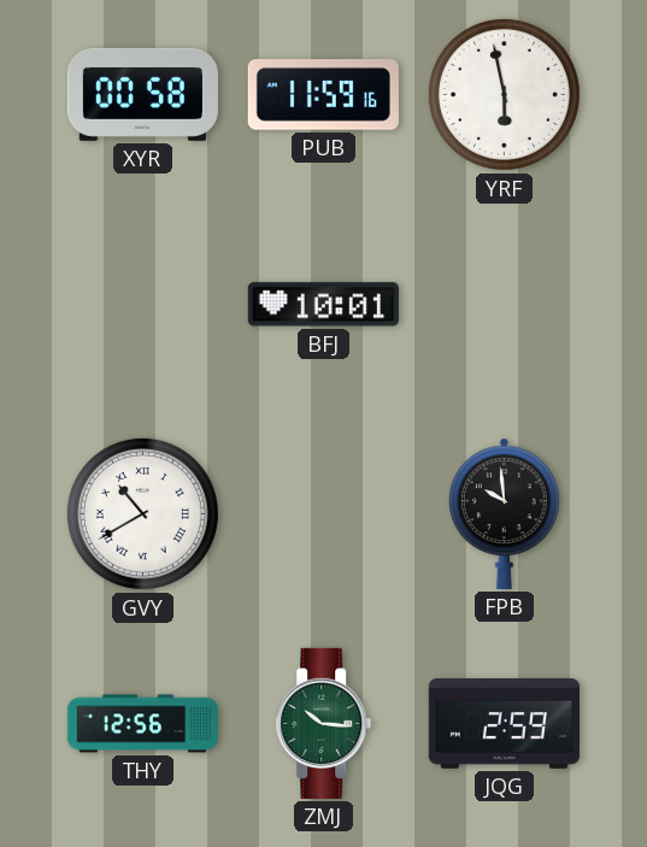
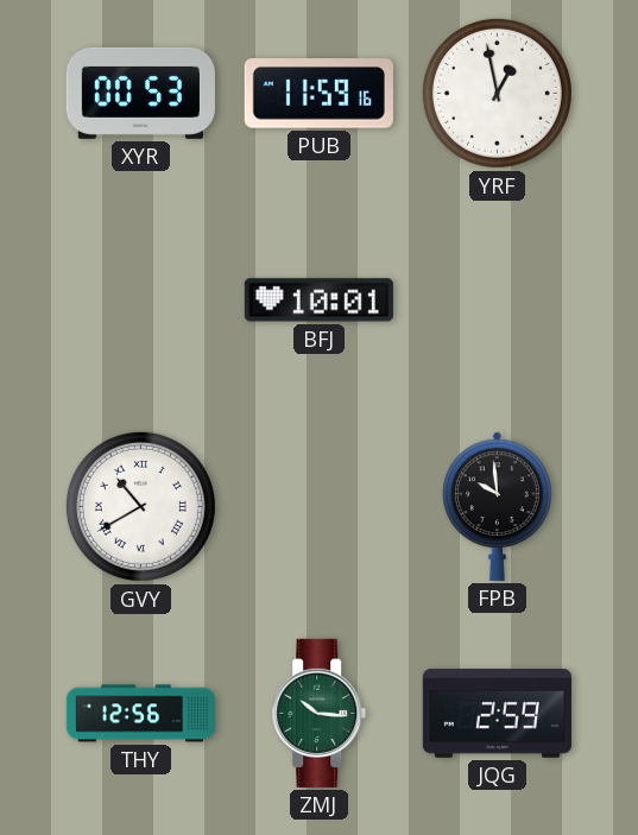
XYR: 00:58 -> 00:53 (140, 93)
YRF: 5:58 -> 12:58 (497, 93)
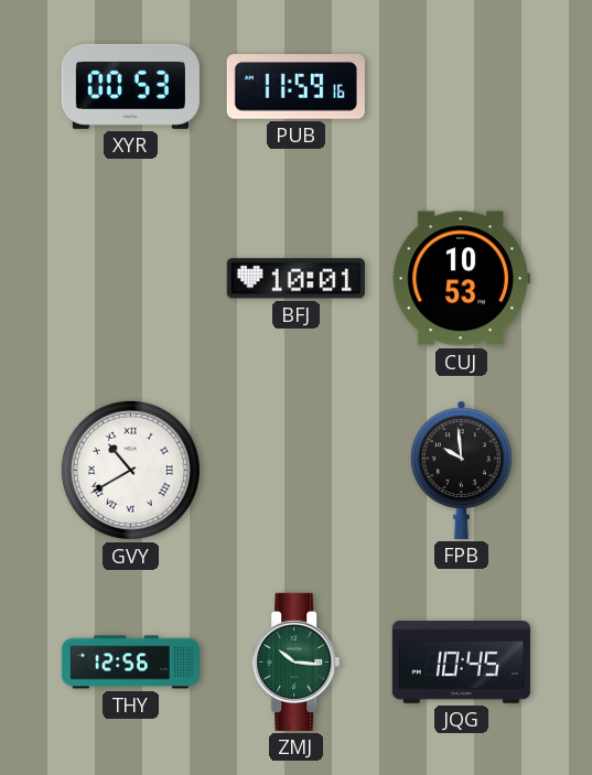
YRF: 12:58 -> none (497, 93)
CUJ: none -> 10:53 (461, 279)
JQG: 2:59 -> 10:45 (461, 663)
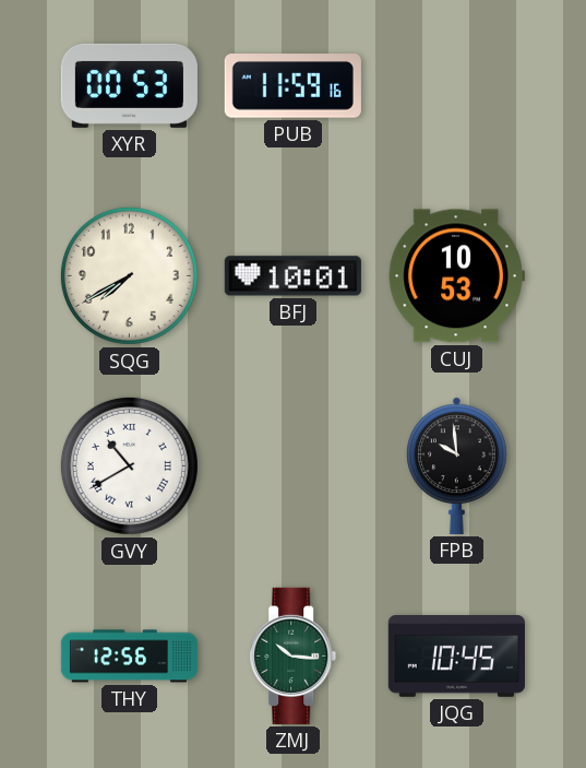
SQG: none -> 7:40 (129, 275)
